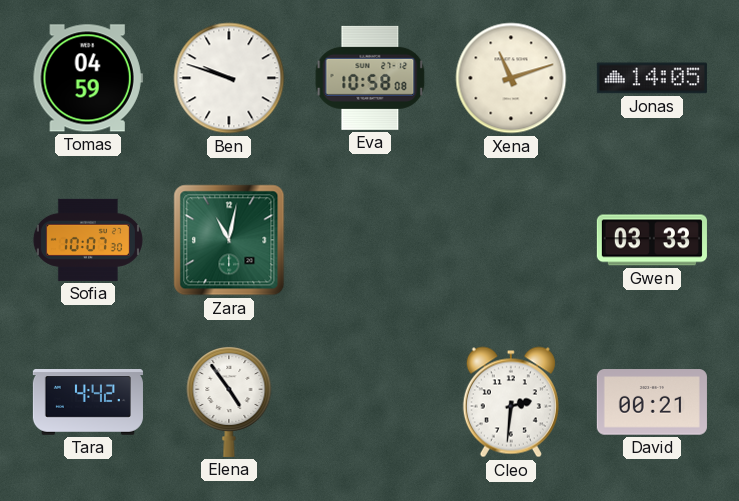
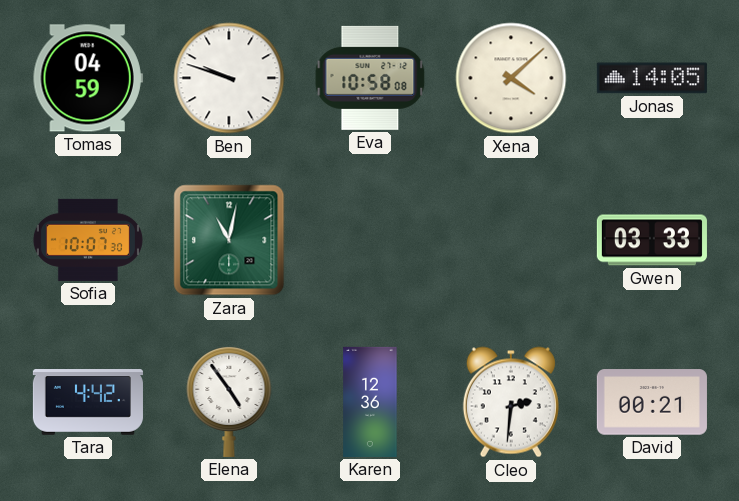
Xena: 11:12 -> 4:08 (511, 78)
Karen: none -> 12:36 (370, 402)
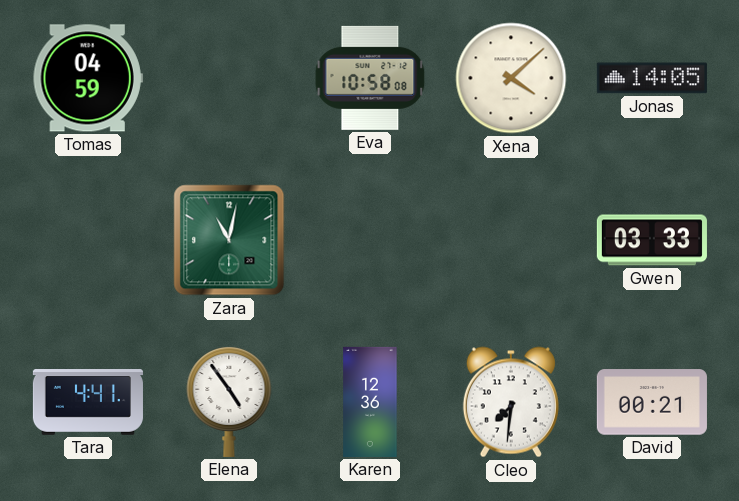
Ben: 9:48 -> none (229, 78)
Sofia: 10:07 -> none (88, 240)
Tara: 4:42 -> 4:41 (88, 403)
Cleo: 2:31 -> 7:31 (511, 402)
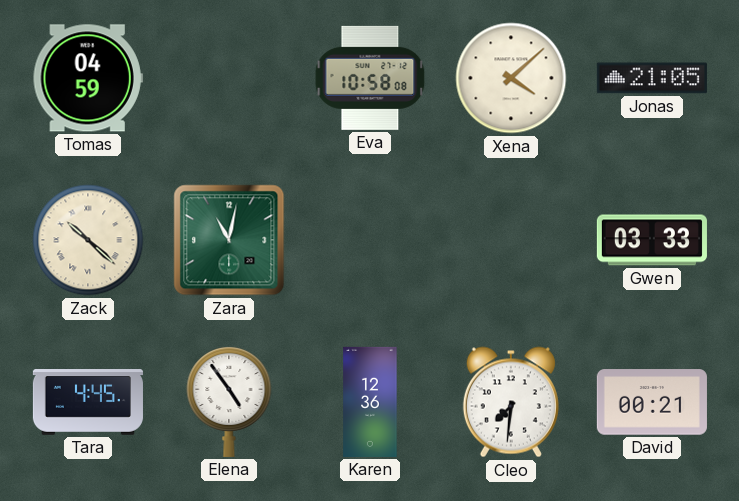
Jonas: 14:05 -> 21:05 (652, 78)
Zack: none -> 10:22 (88, 240)
Tara: 4:41 -> 4:45 (88, 403)
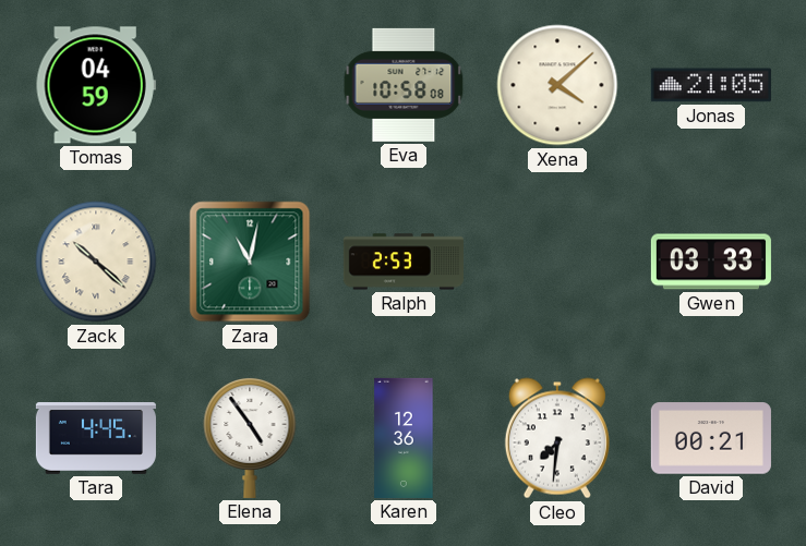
Ralph: none -> 2:53 (404, 262)
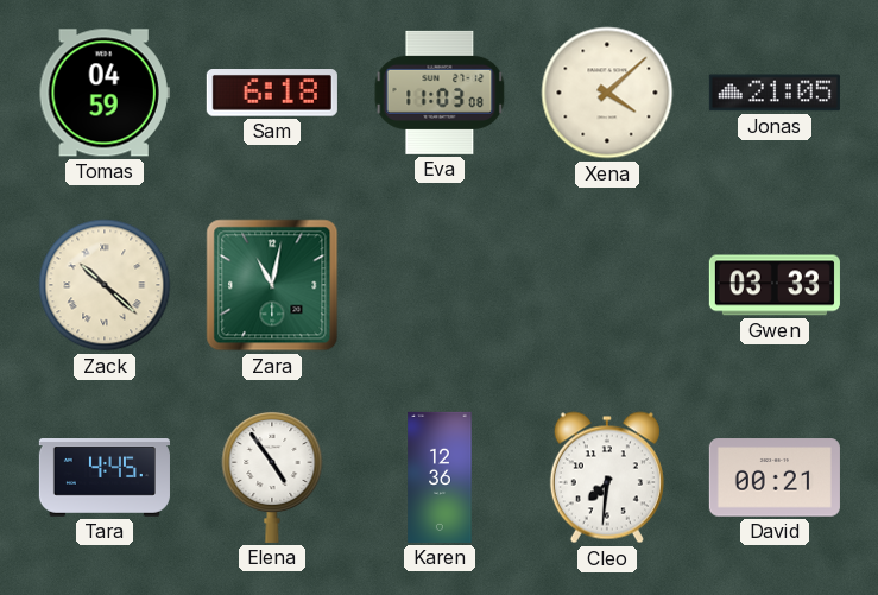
Sam: none -> 6:18 (272, 94)
Eva: 10:58 -> 11:03 (440, 93)
Ralph: 2:53 -> none (404, 262)
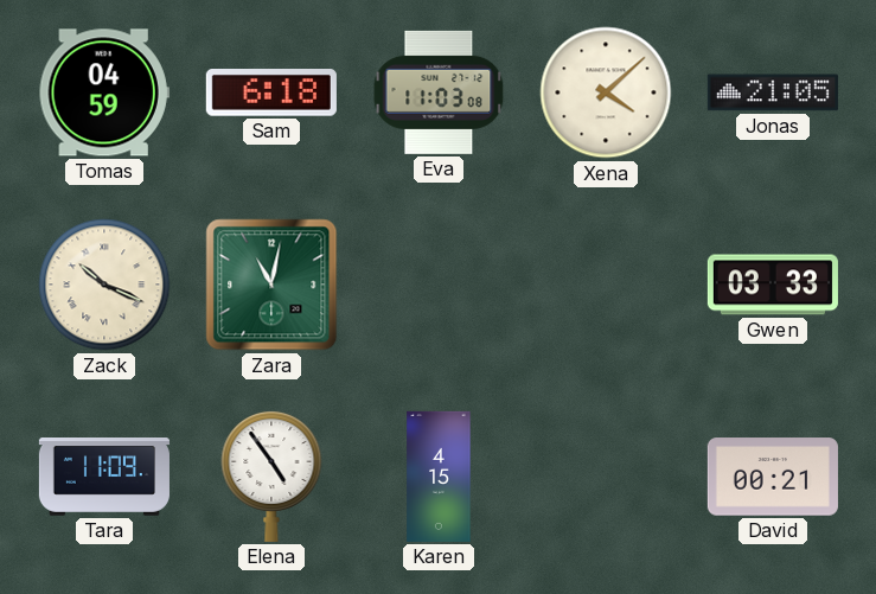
Zack: 10:22 -> 10:19 (104, 285)
Tara: 4:45 -> 11:09 (104, 478)
Karen: 12:36 -> 4:15 (439, 477)
Cleo: 7:31 -> none (607, 477)
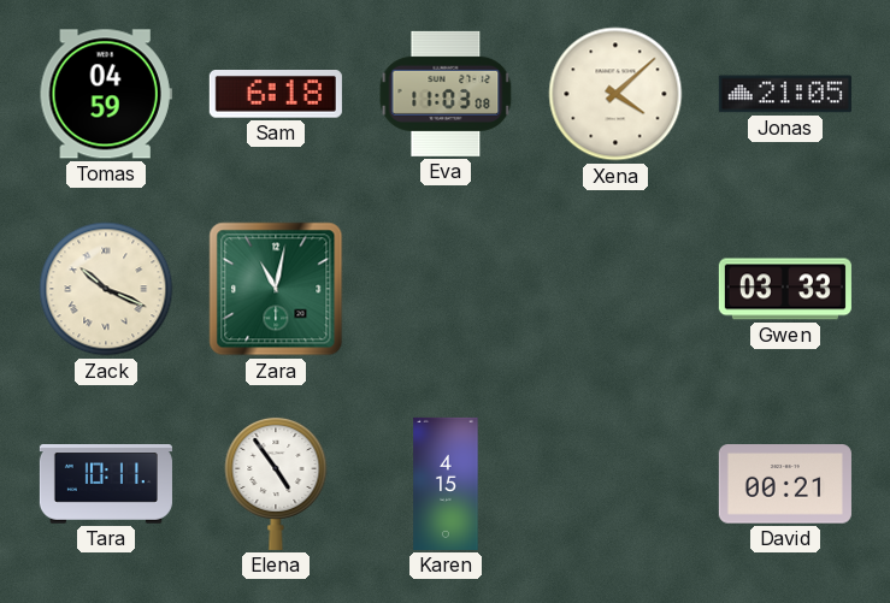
Tara: 11:09 -> 10:11 (106, 485)
